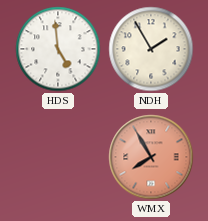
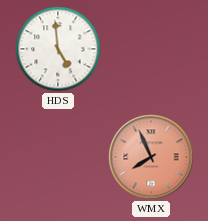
NDH: 1:55 -> none (151, 49)
WMX: 7:55 -> 7:56 (151, 157)
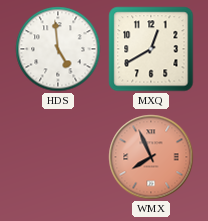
MXQ: none -> 12:40 (151, 49)
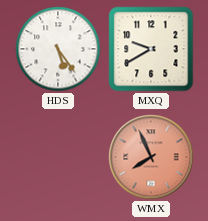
HDS: 4:59 -> 5:24 (58, 49)
MXQ: 12:40 -> 9:40 (151, 49)
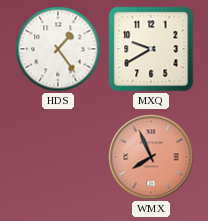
HDS: 5:24 -> 1:24 (58, 49)
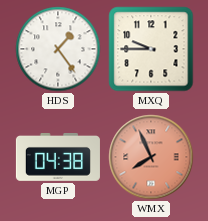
MXQ: 9:40 -> 9:45 (151, 49)
MGP: none -> 04:38 (58, 158)
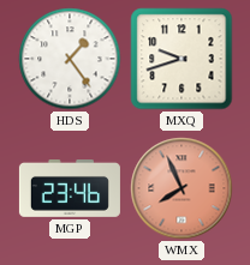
MXQ: 9:45 -> 9:42 (181, 59)
MGP: 04:38 -> 23:46 (70, 189)
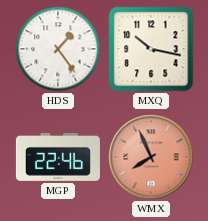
MXQ: 9:42 -> 10:17 (151, 49)
MGP: 23:46 -> 22:46 (58, 158)
